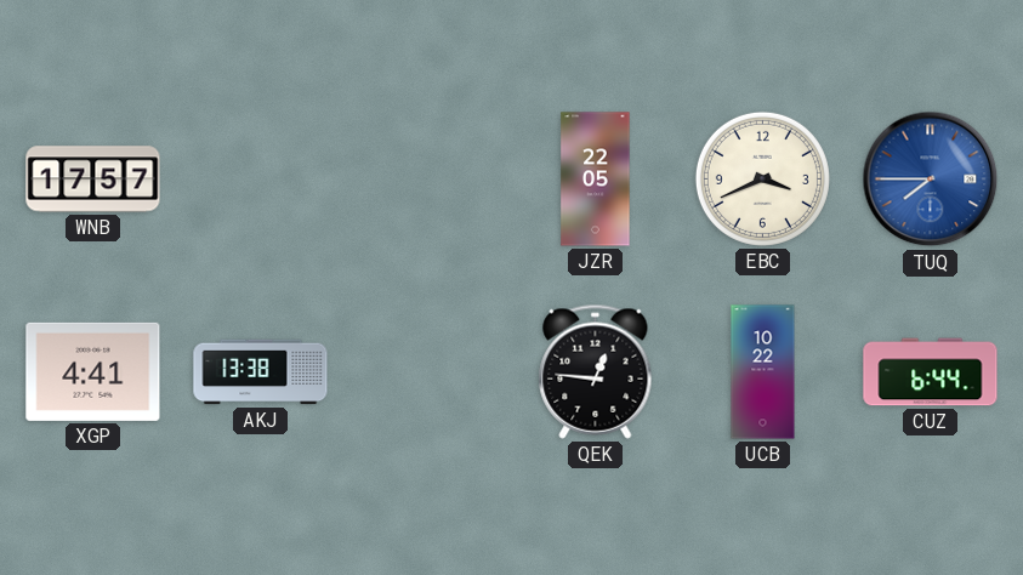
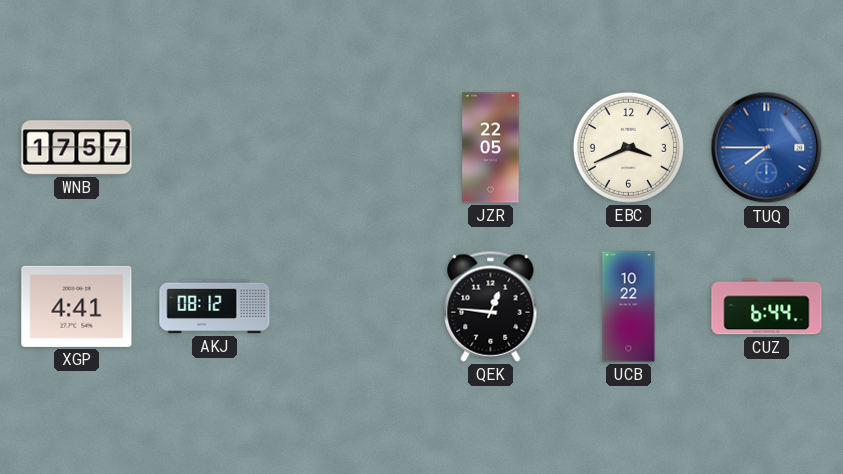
AKJ: 13:38 -> 08:12 (215, 307)
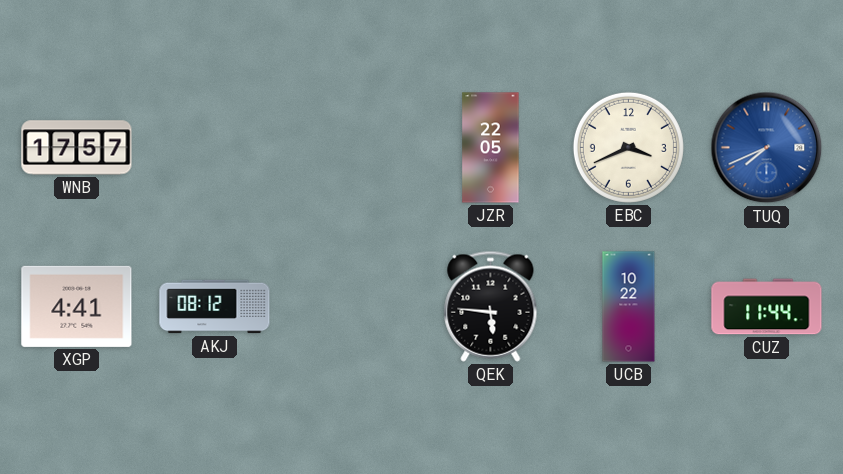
TUQ: 7:45 -> 7:41 (767, 148)
QEK: 12:46 -> 5:46 (491, 306)
CUZ: 6:44 -> 11:44 (767, 307)
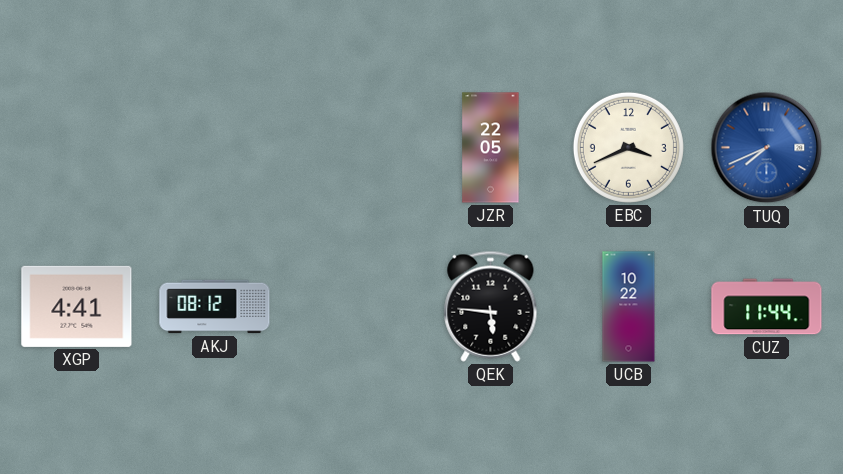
WNB: 17:57 -> none (77, 148)
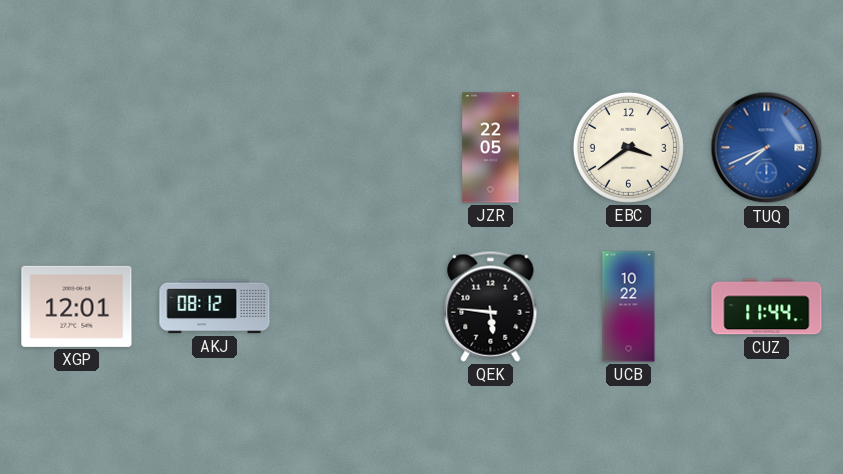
EBC: 3:41 -> 3:39 (628, 147)
XGP: 4:41 -> 12:01 (77, 306)
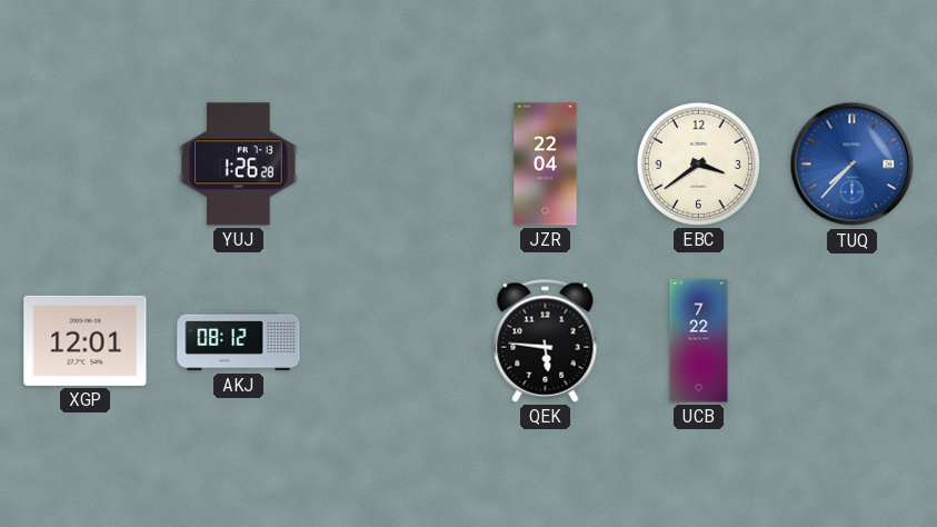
YUJ: none -> 1:26 (239, 165)
JZR: 22:05 -> 22:04 (546, 165)
TUQ: 7:41 -> 7:37 (853, 165)
UCB: 10:22 -> 7:22 (699, 341)
CUZ: 11:44 -> none (767, 307)
